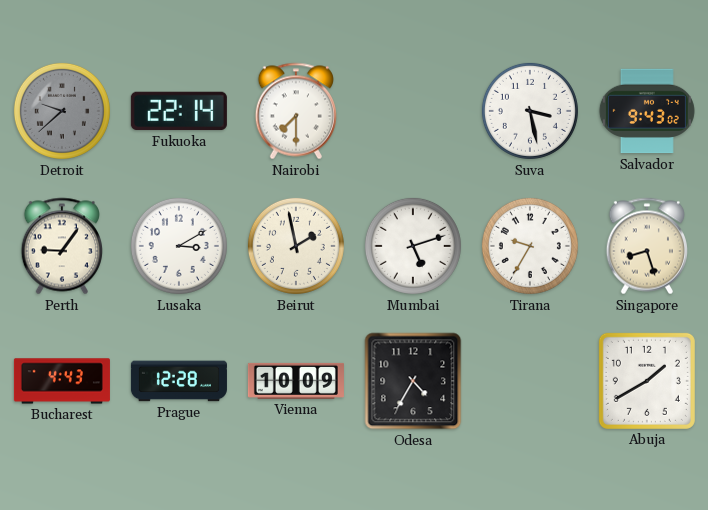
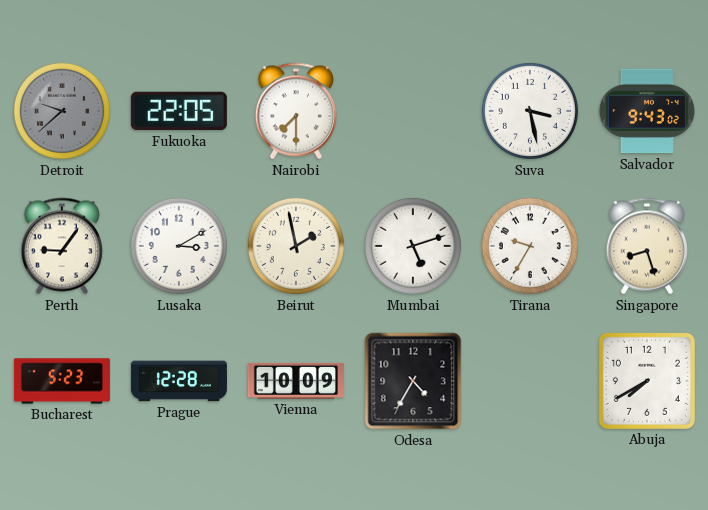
Fukuoka: 22:14 -> 22:05 (179, 111)
Bucharest: 4:43 -> 5:23 (62, 381)
Abuja: 1:40 -> 7:40 (647, 381)
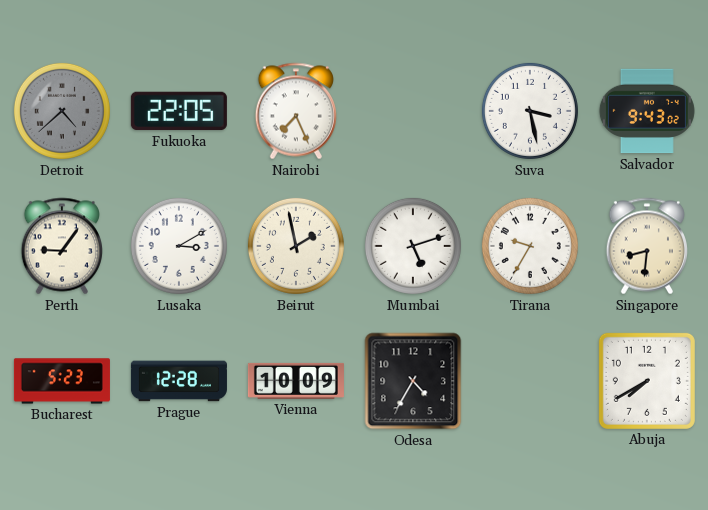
Detroit: 9:38 -> 4:38 (62, 111)
Nairobi: 7:30 -> 7:26 (295, 111)
Singapore: 8:27 -> 8:31 (646, 246)
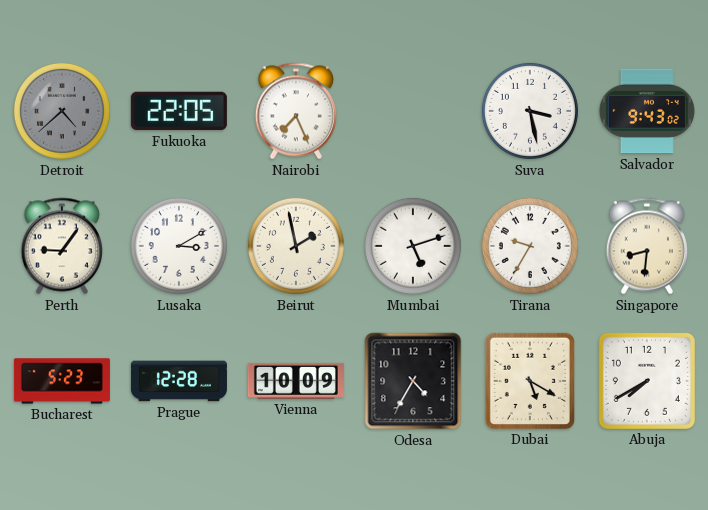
Dubai: none -> 5:20 (530, 381)
